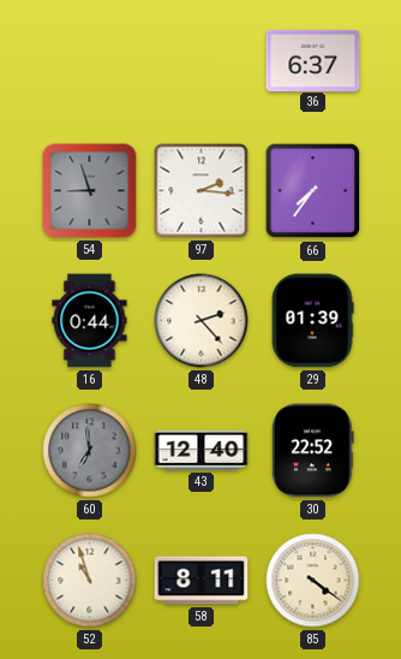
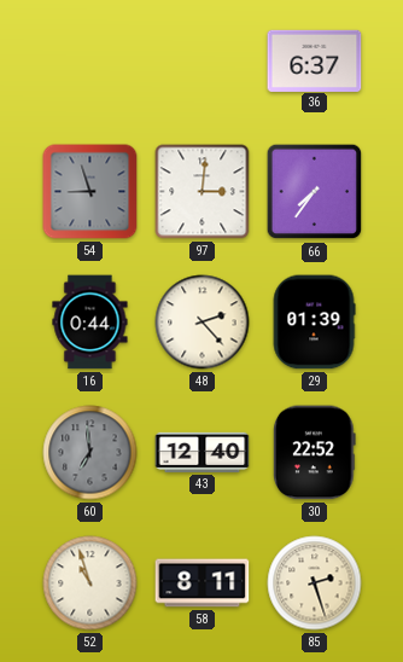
97: 2:16 -> 3:01 (203, 192)
85: 4:21 -> 2:27 (315, 583)
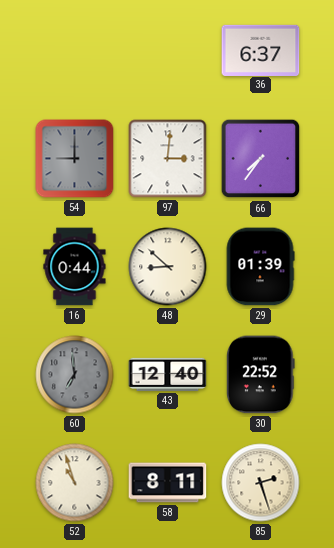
54: 8:57 -> 9:00 (75, 159)
48: 2:23 -> 8:52 (168, 267)
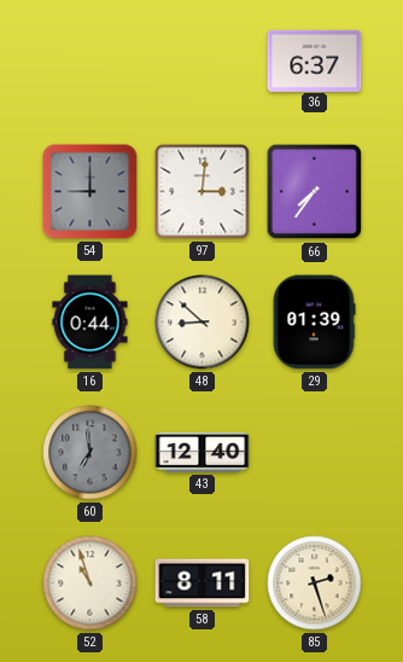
30: 22:52 -> none (261, 375)
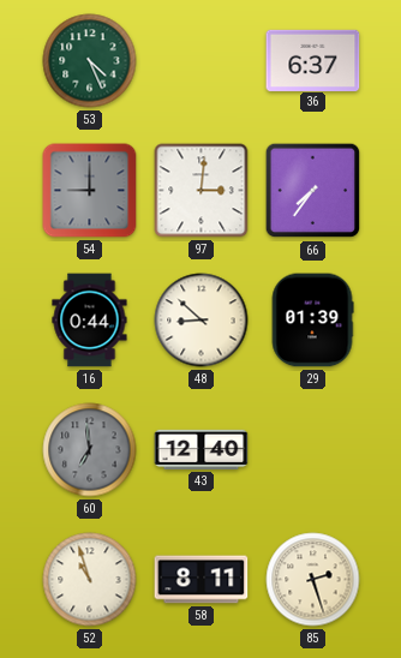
53: none -> 4:26 (90, 61)
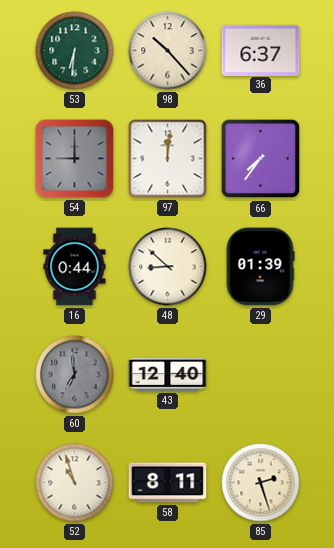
53: 4:26 -> 6:31 (75, 51)
98: none -> 10:23 (168, 51)
97: 3:01 -> 12:01 (168, 159)
